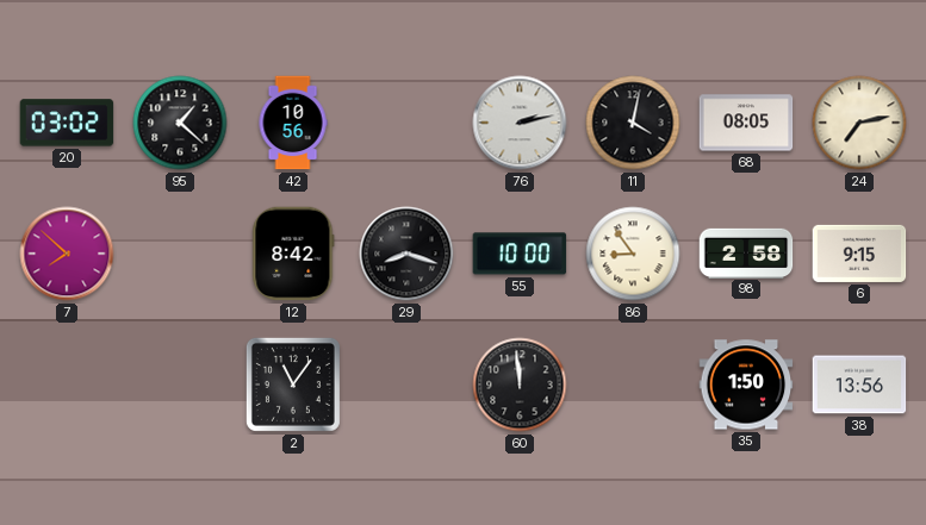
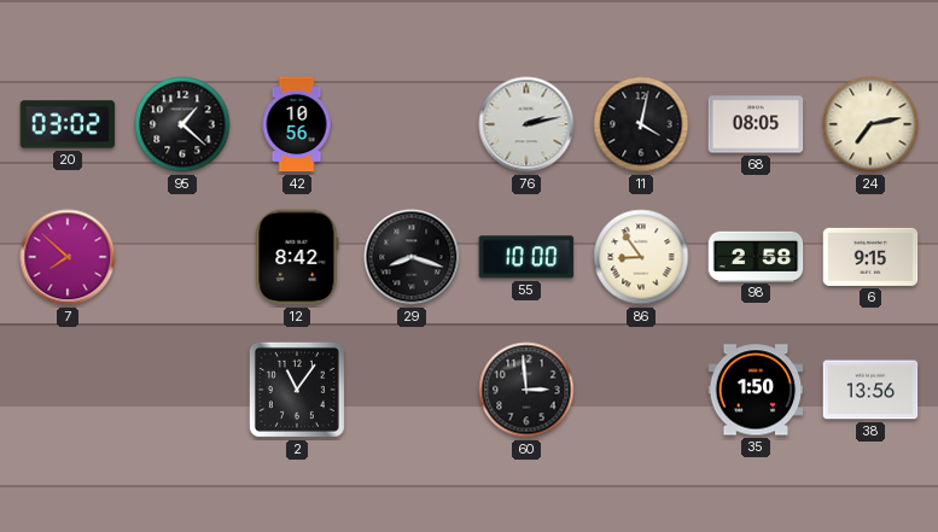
60: 11:59 -> 2:59 (526, 390)
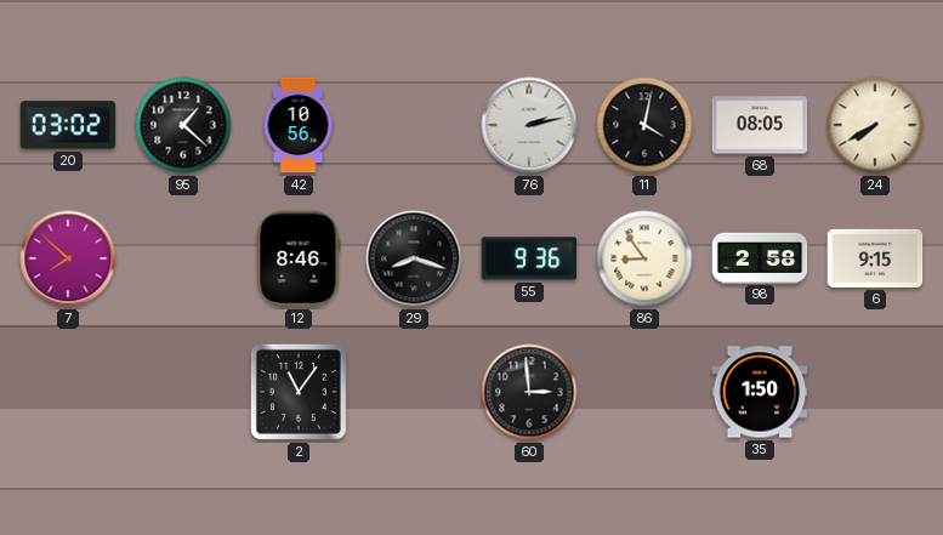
24: 7:13 -> 7:40 (875, 125)
12: 8:42 -> 8:46 (299, 258)
55: 10:00 -> 9:36 (529, 258)
38: 13:56 -> none (870, 390)
